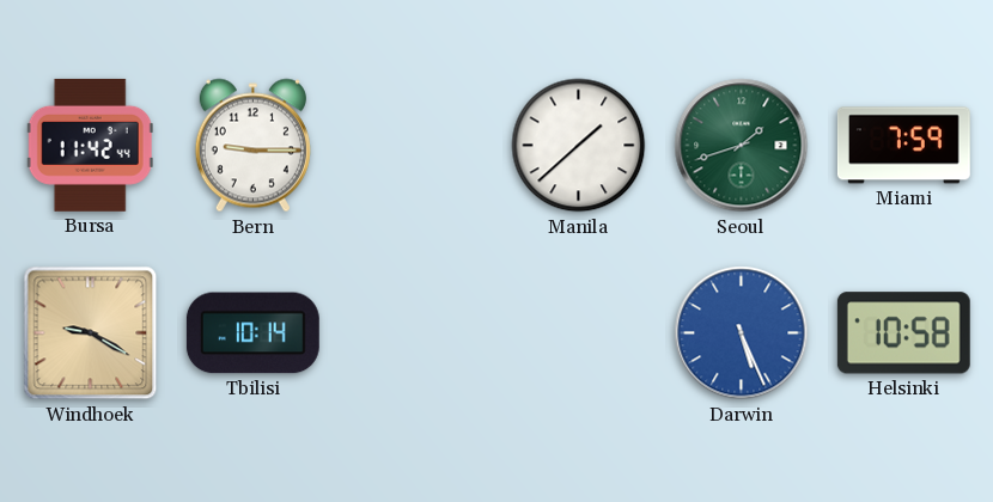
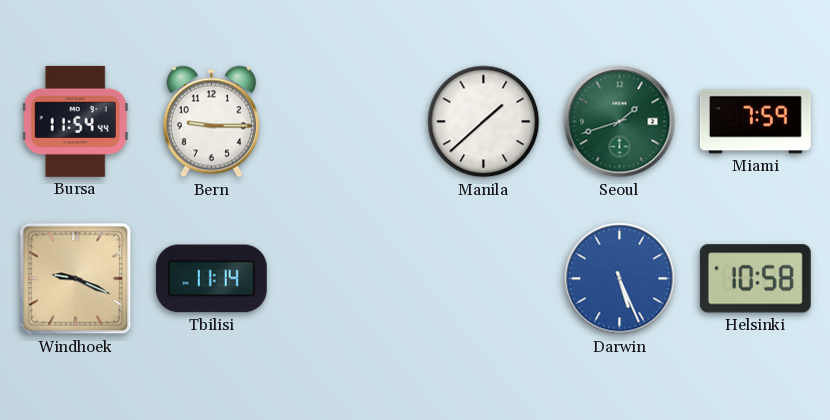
Bursa: 11:42 -> 11:54 (75, 121)
Windhoek: 9:20 -> 9:19 (76, 279)
Tbilisi: 10:14 -> 11:14 (211, 279)
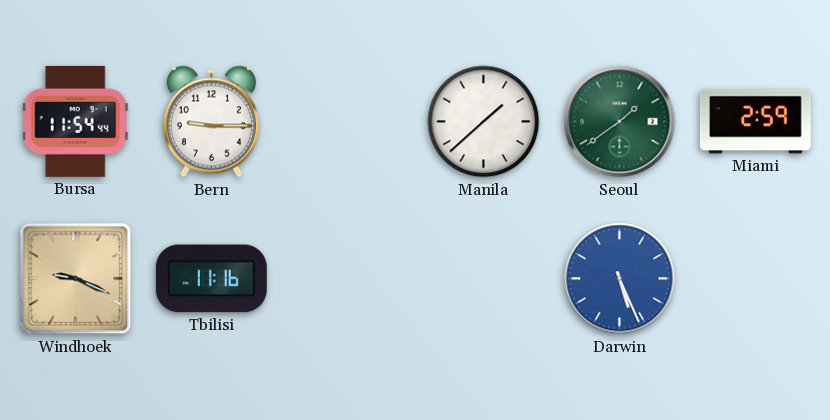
Seoul: 1:42 -> 1:39 (620, 122)
Miami: 7:59 -> 2:59 (755, 122)
Tbilisi: 11:14 -> 11:16 (211, 279)
Helsinki: 10:58 -> none (755, 279)
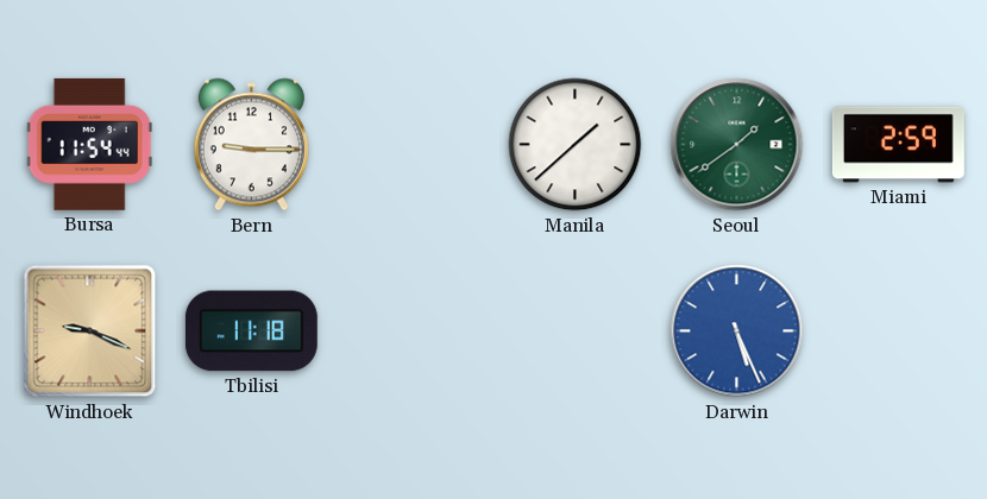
Tbilisi: 11:16 -> 11:18 (251, 331)
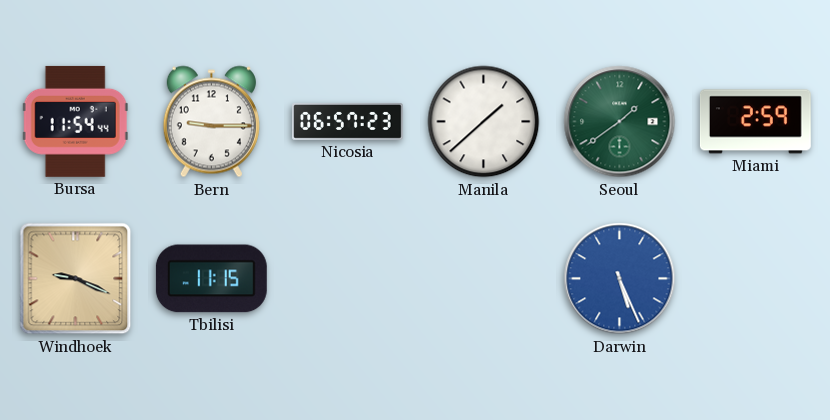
Nicosia: none -> 06:57 (348, 121)
Tbilisi: 11:18 -> 11:15 (211, 279)
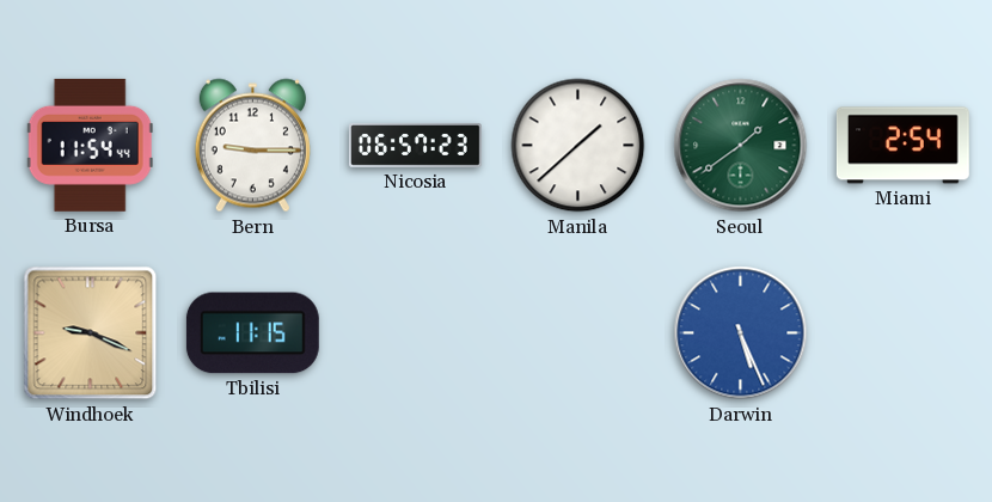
Miami: 2:59 -> 2:54 (902, 146)
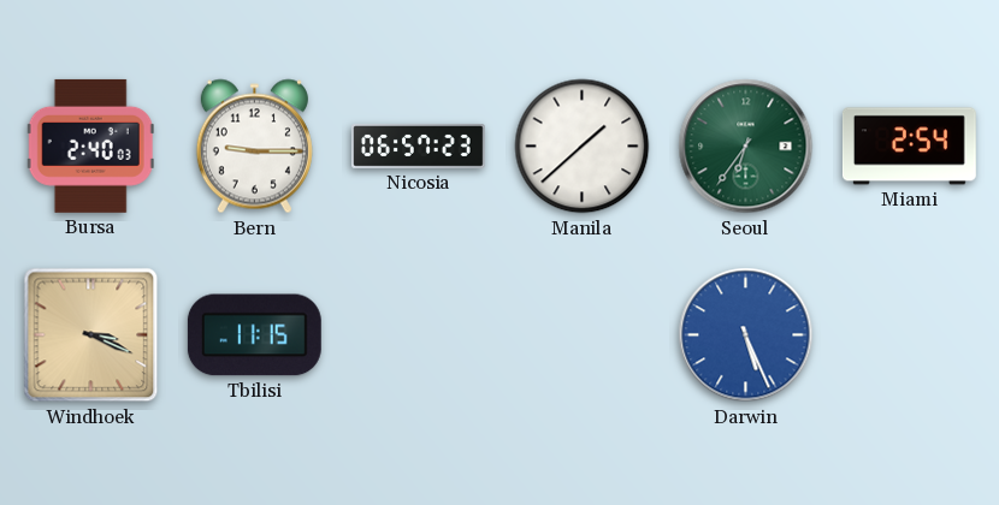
Bursa: 11:54 -> 2:40 (90, 145)
Seoul: 1:39 -> 6:36 (746, 147)
Windhoek: 9:19 -> 3:19 (91, 335)
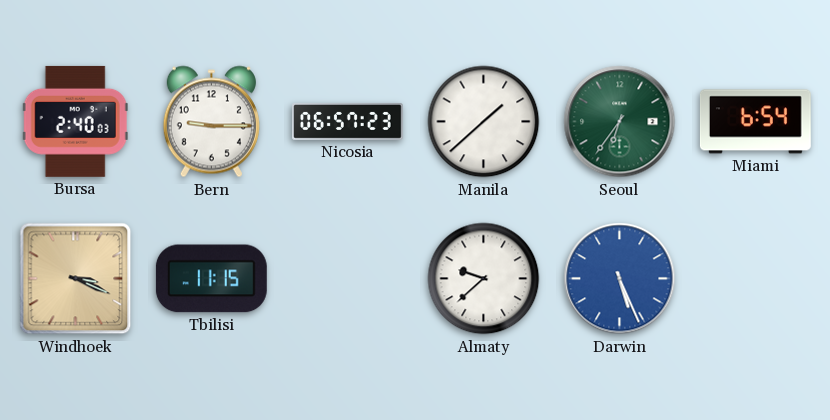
Miami: 2:54 -> 6:54 (755, 122)
Almaty: none -> 9:38 (484, 279)
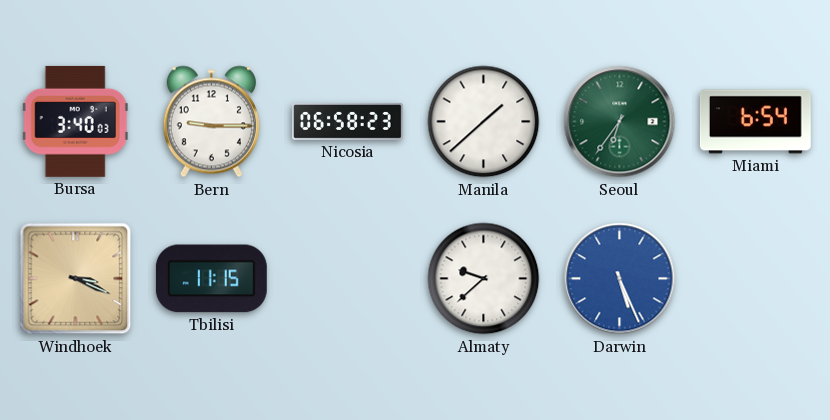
Bursa: 2:40 -> 3:40 (75, 121)
Nicosia: 06:57 -> 06:58 (348, 121)
